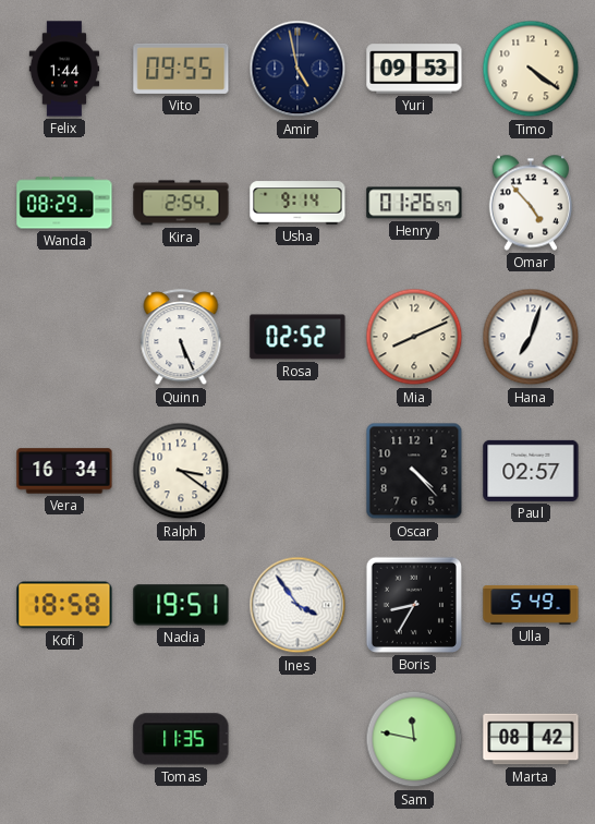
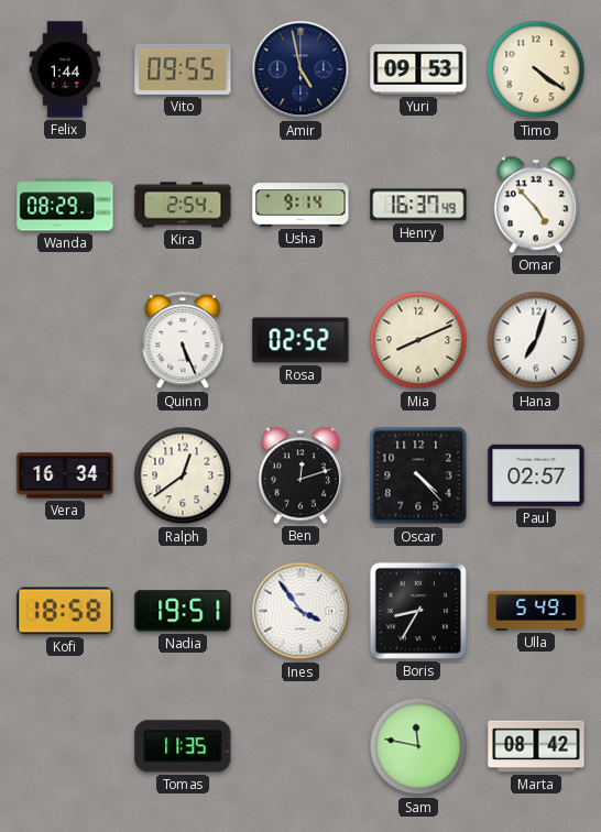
Henry: 01:26 -> 16:37 (418, 205)
Ralph: 3:21 -> 12:39 (183, 475)
Ben: none -> 12:12 (299, 475)
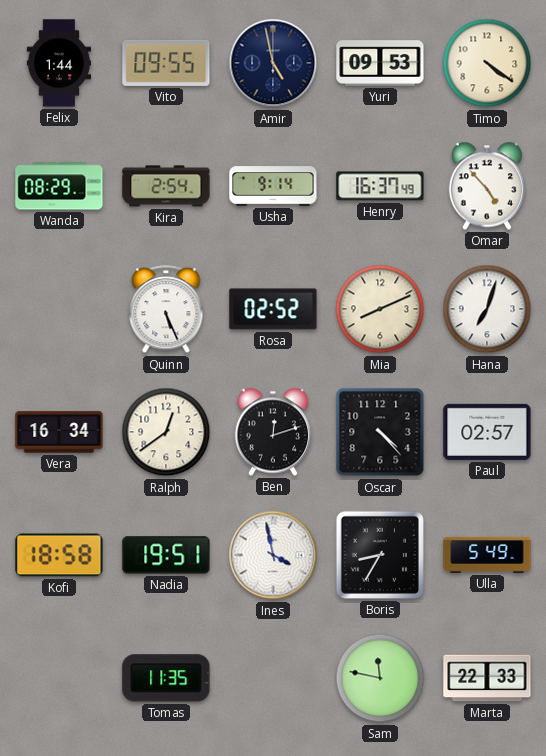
Ines: 3:54 -> 3:58 (273, 555)
Marta: 08:42 -> 22:33 (487, 678)
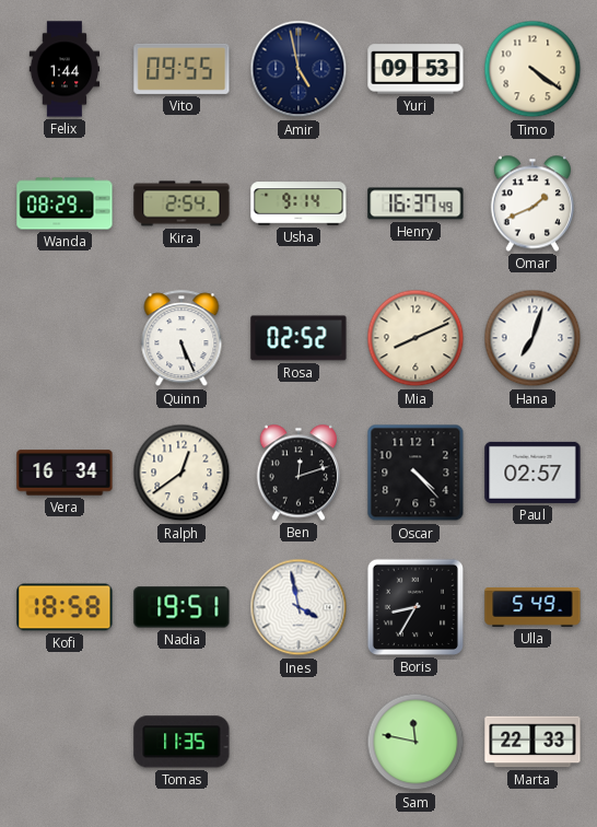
Omar: 4:53 -> 1:41 (531, 203)
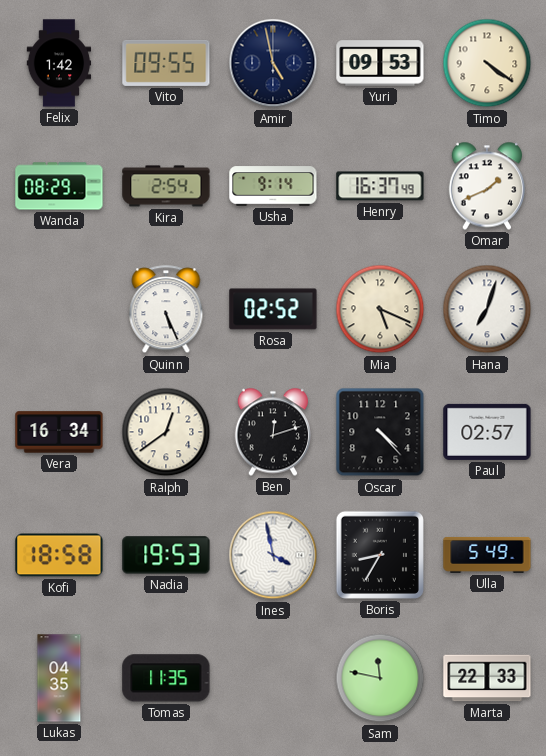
Felix: 1:44 -> 1:42 (59, 63)
Mia: 8:11 -> 5:19 (380, 309)
Nadia: 19:51 -> 19:53 (166, 555)
Lukas: none -> 04:35 (59, 678)
